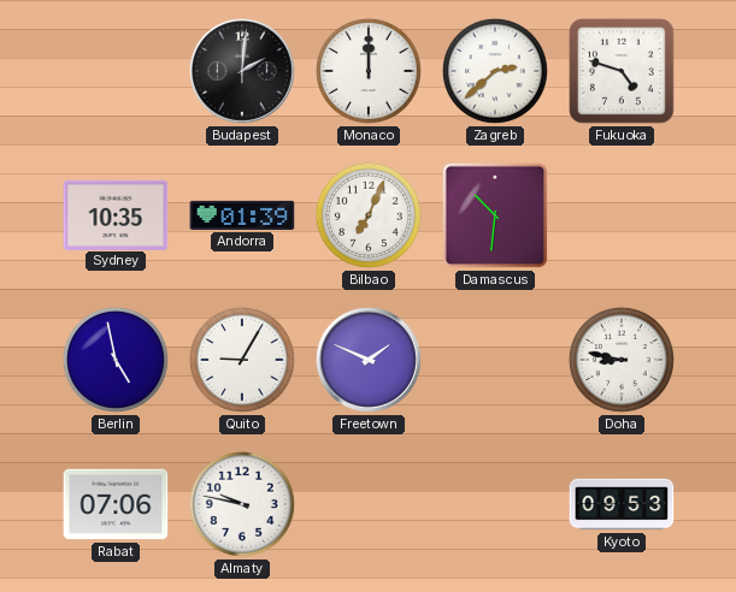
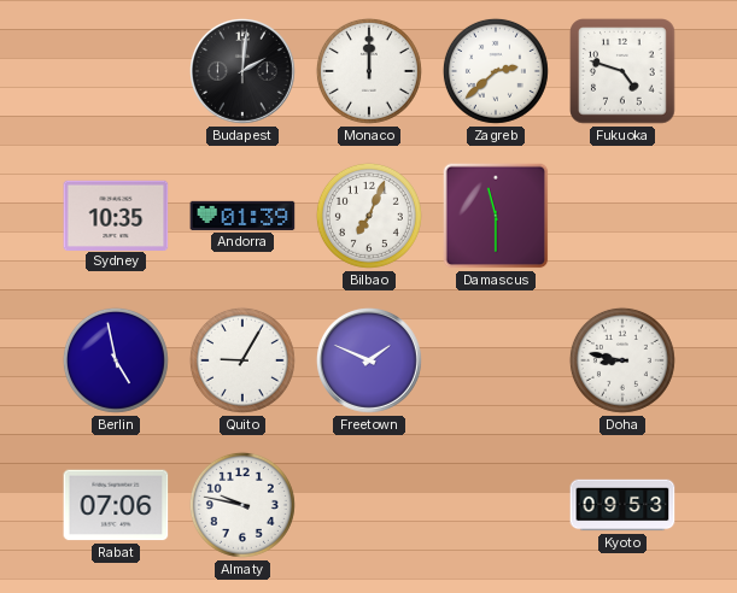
Damascus: 10:31 -> 11:30 (496, 216)
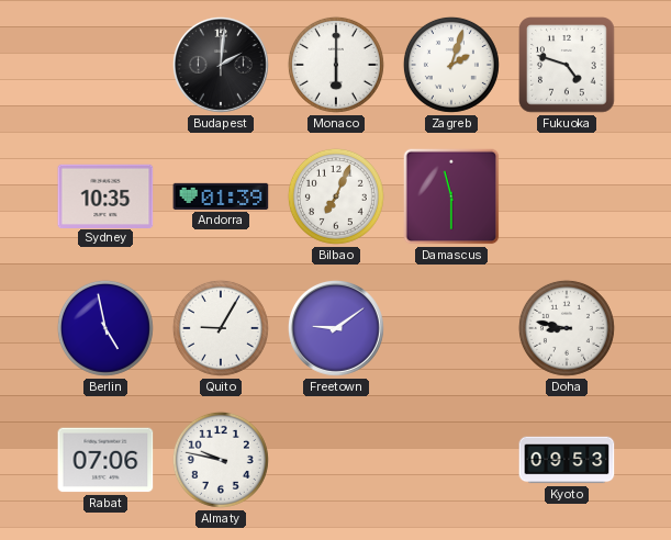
Monaco: 12:00 -> 6:00 (336, 65)
Zagreb: 2:38 -> 2:03 (451, 65)
Freetown: 1:49 -> 9:09 (336, 328)
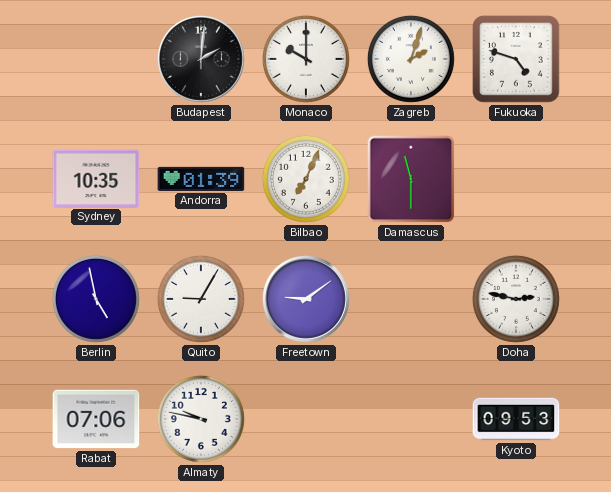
Monaco: 6:00 -> 10:00 (306, 59)
Doha: 8:47 -> 2:47 (516, 299)
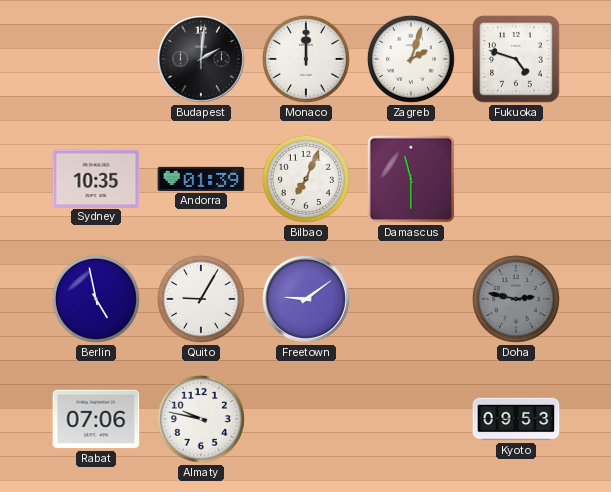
Monaco: 10:00 -> 12:00 (306, 59)
Doha dial: white -> grey (516, 299)
